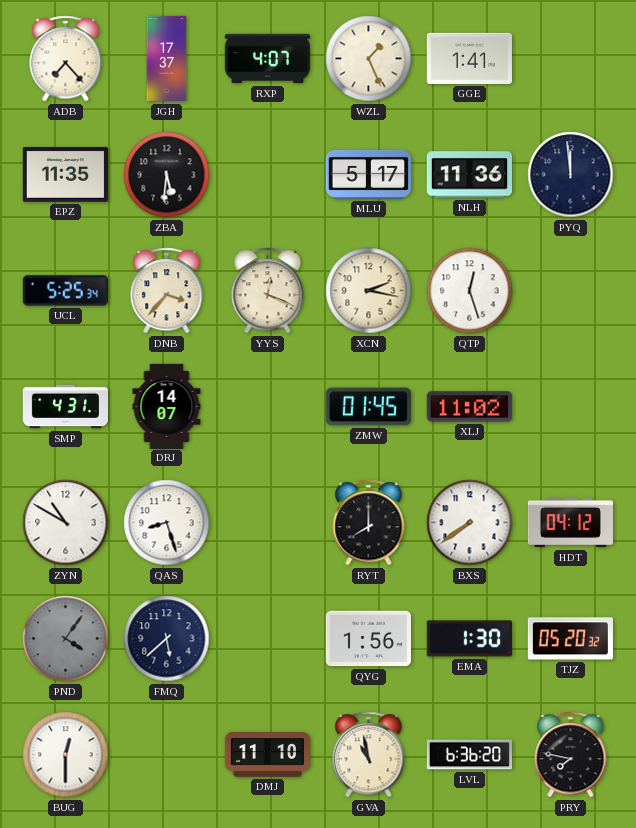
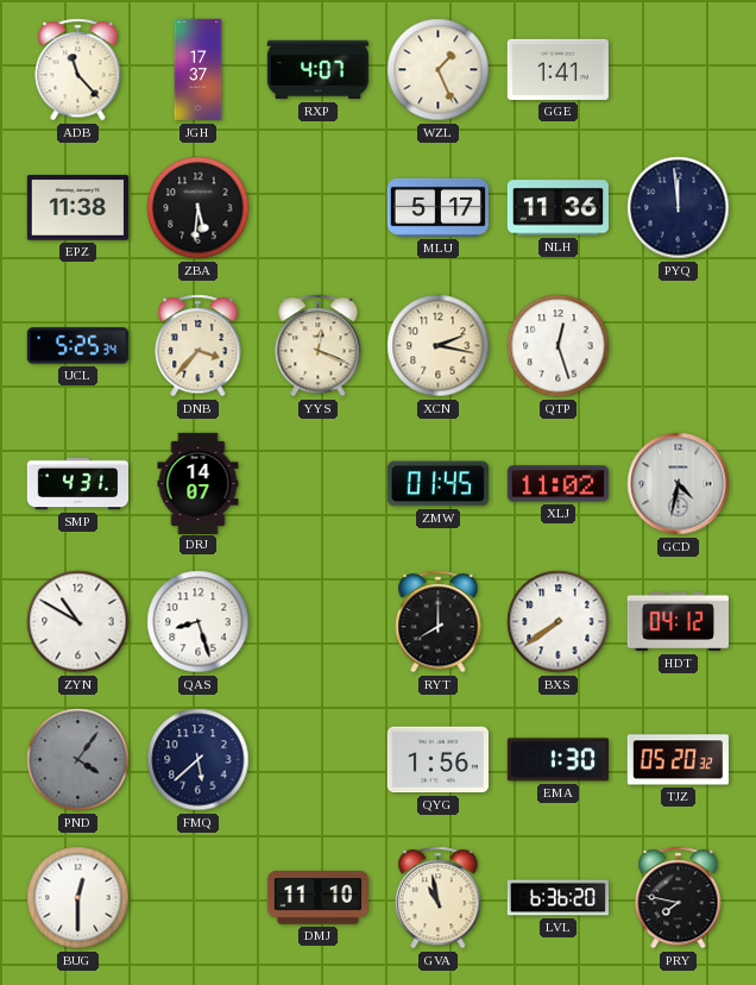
ADB: 7:23 -> 11:23 (78, 70)
EPZ: 11:35 -> 11:38 (77, 208)
GCD: none -> 4:32 (679, 484)
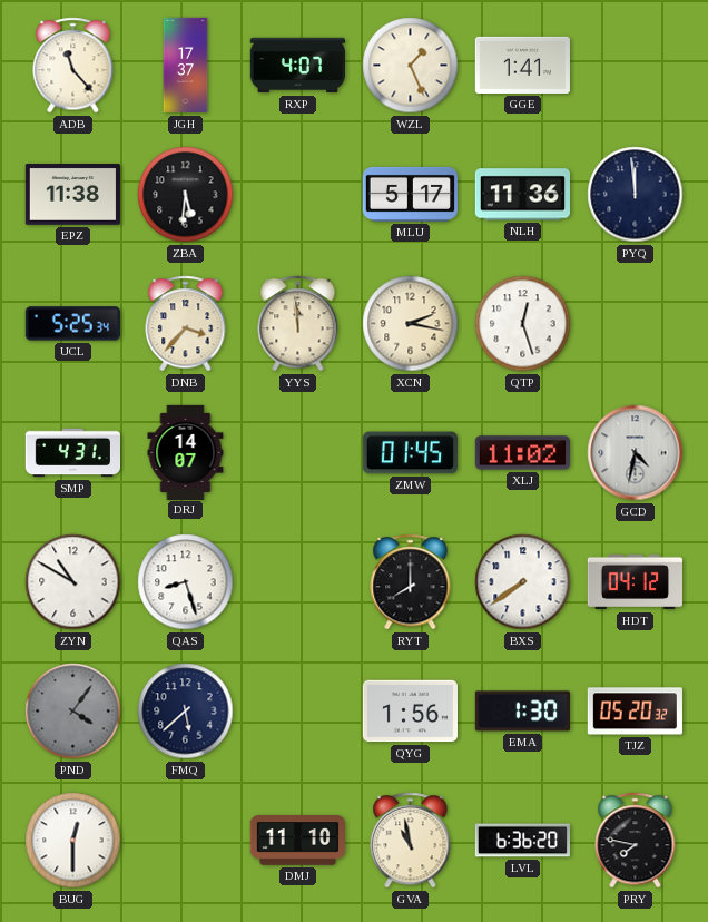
YYS: 12:19 -> 11:59 (298, 324)
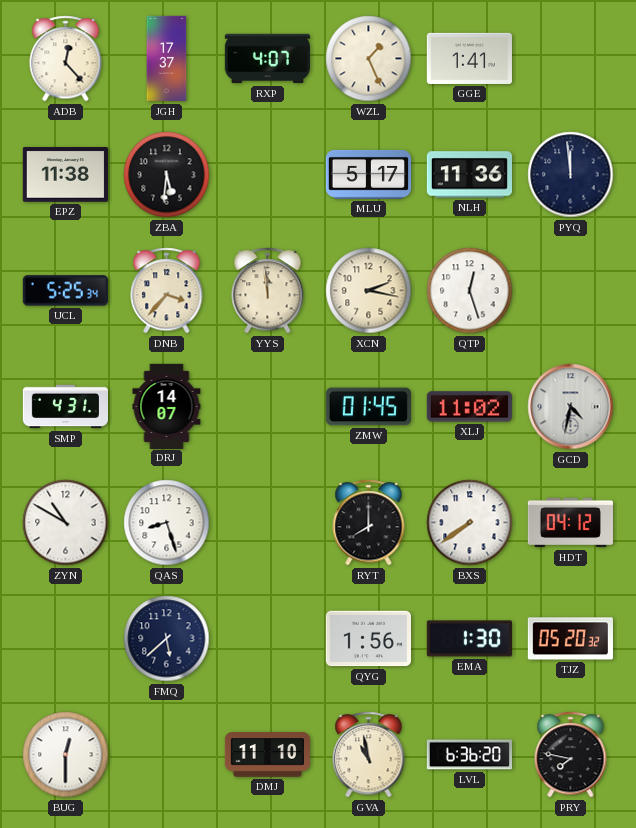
ADB: 11:23 -> 12:23 (66, 59)
PND: 4:06 -> none (73, 712)
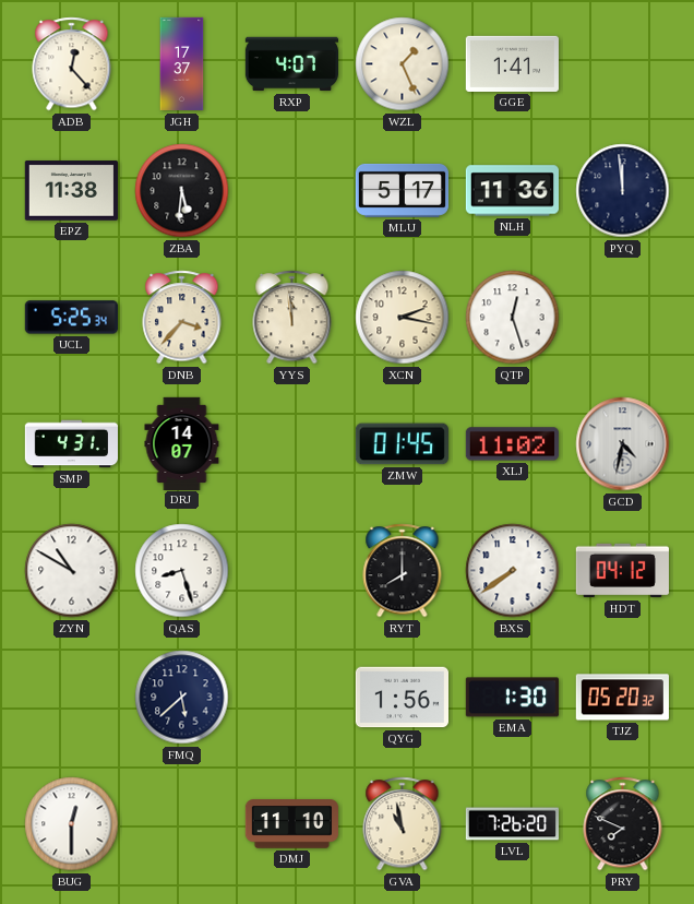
LVL: 6:36 -> 7:26 (512, 824)
PRY: 7:47 -> 7:49 (623, 824)
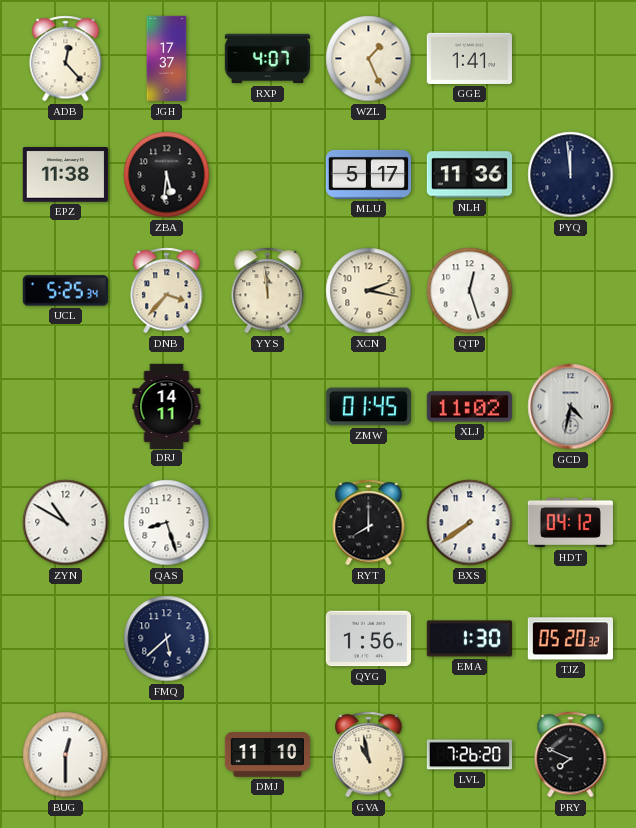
SMP: 4:31 -> none (71, 444)
DRJ: 14:07 -> 14:11 (167, 406)
